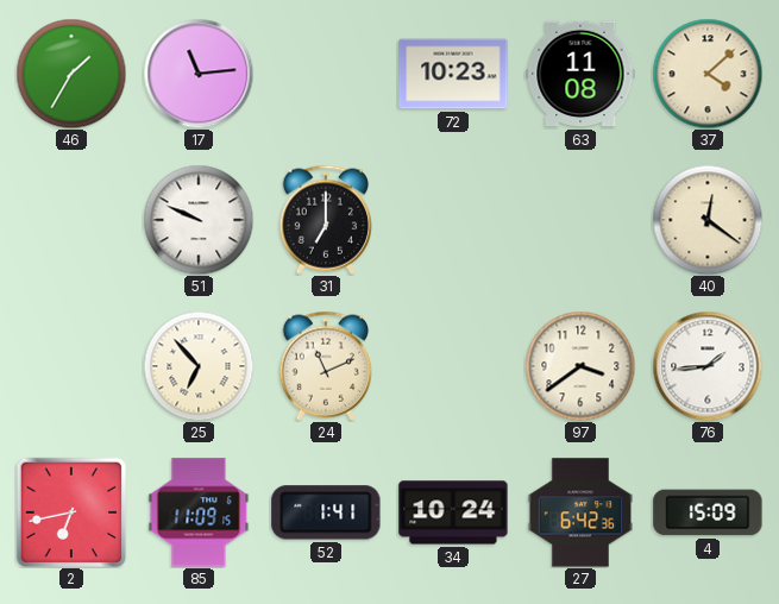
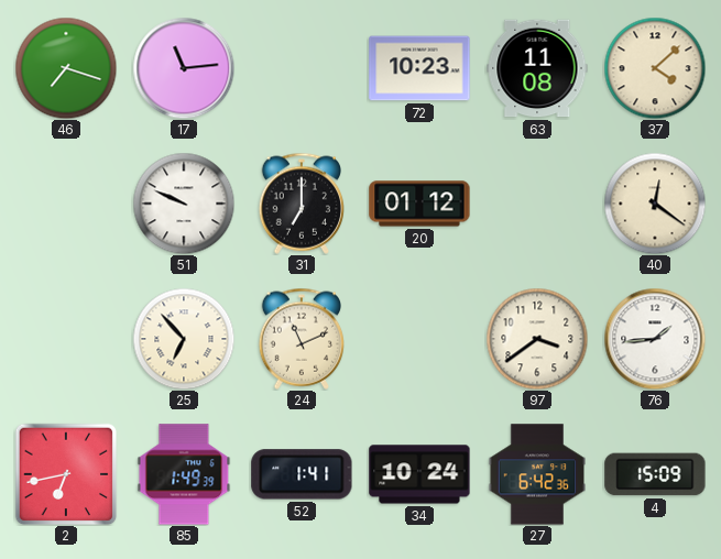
46: 1:35 -> 7:18 (66, 68)
20: none -> 01:12 (419, 204)
85: 11:09 -> 1:49 (184, 474)
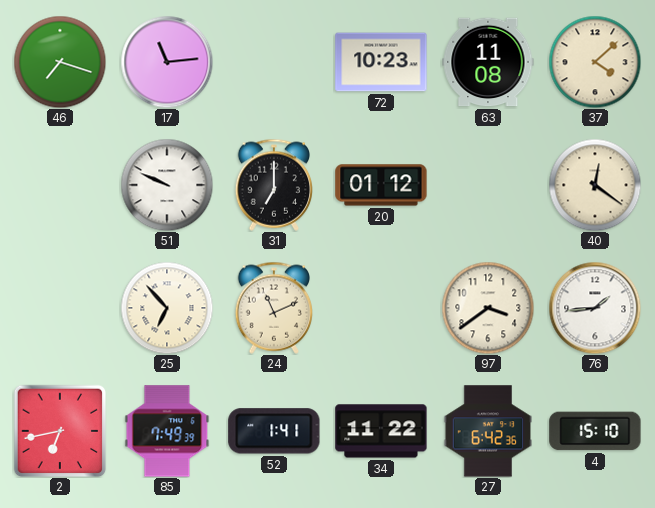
85: 1:49 -> 7:49 (167, 431)
34: 10:24 -> 11:22 (381, 431)
4: 15:09 -> 15:10 (595, 431)
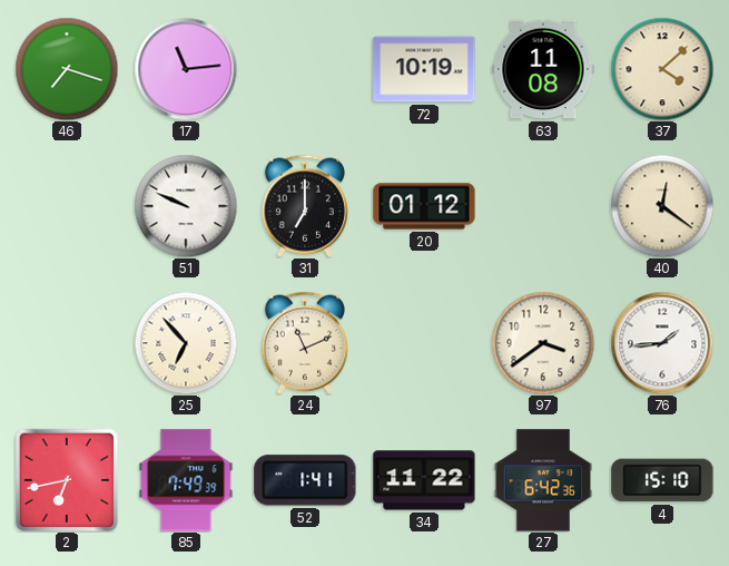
72: 10:23 -> 10:19 (424, 69)
